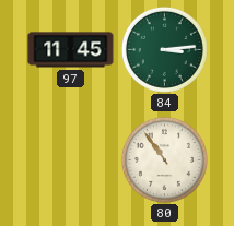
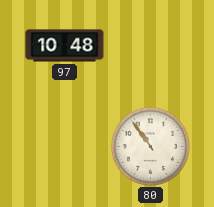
97: 11:45 -> 10:48 (65, 46)
84: 3:14 -> none (164, 49)
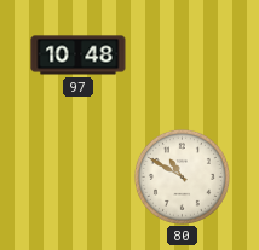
80: 10:54 -> 10:50 (182, 176)
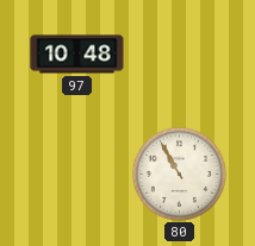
80: 10:50 -> 10:55 (179, 174)
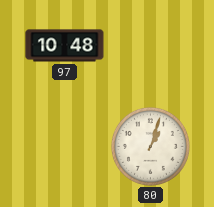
80: 10:55 -> 1:03 (150, 146)
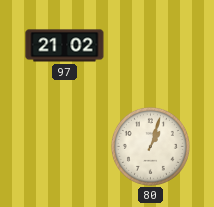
97: 10:48 -> 21:02 (65, 46)
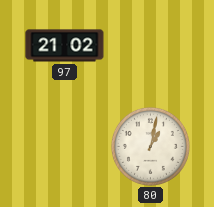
80: 1:03 -> 1:02 (150, 146)
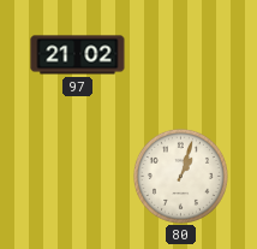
80: 1:02 -> 1:03 (180, 176)
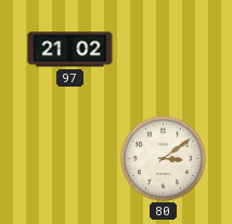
80: 1:03 -> 3:09 (163, 158)
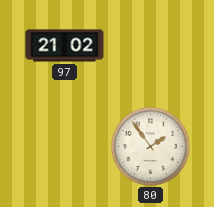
80: 3:09 -> 1:54 (150, 146)
